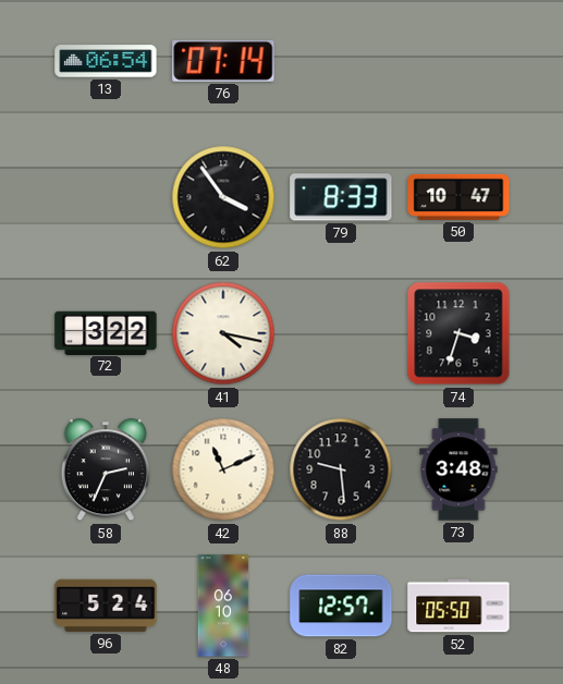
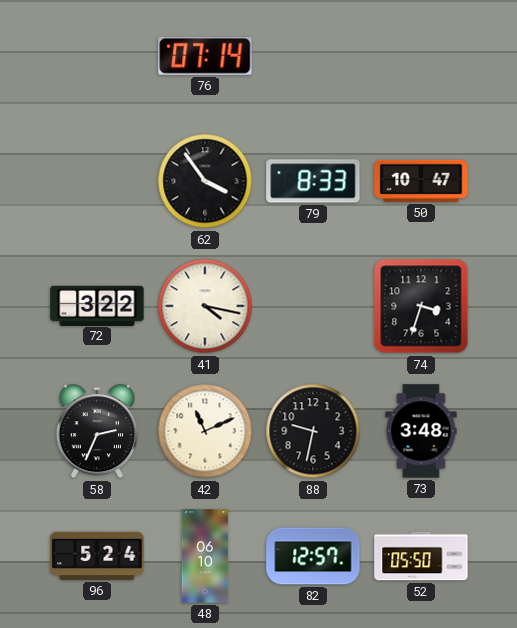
13: 06:54 -> none (106, 61)
88: 9:29 -> 9:32 (313, 431)
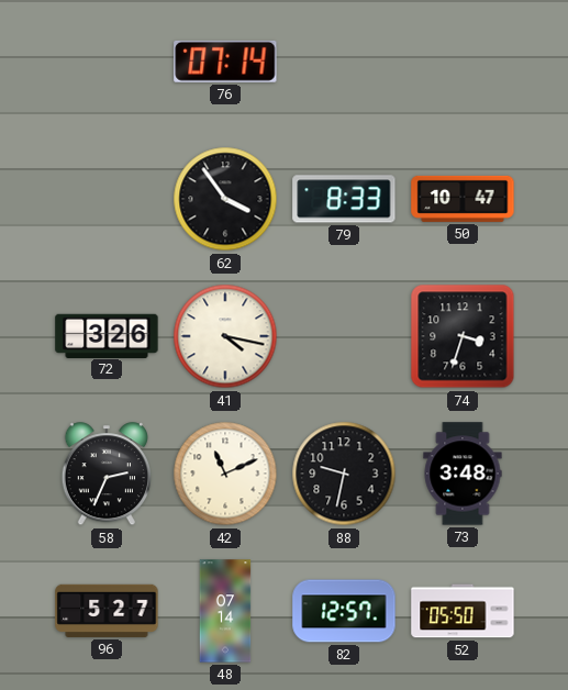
72: 3:22 -> 3:26 (107, 335)
96: 5:24 -> 5:27 (107, 611)
48: 06:10 -> 07:14 (225, 611)
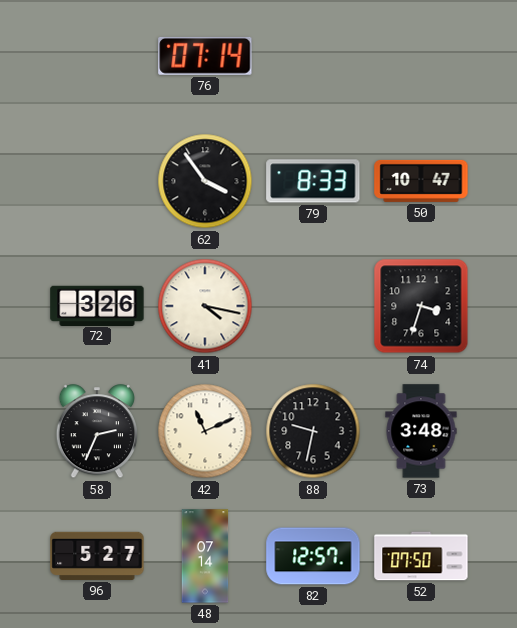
52: 05:50 -> 07:50 (421, 556)
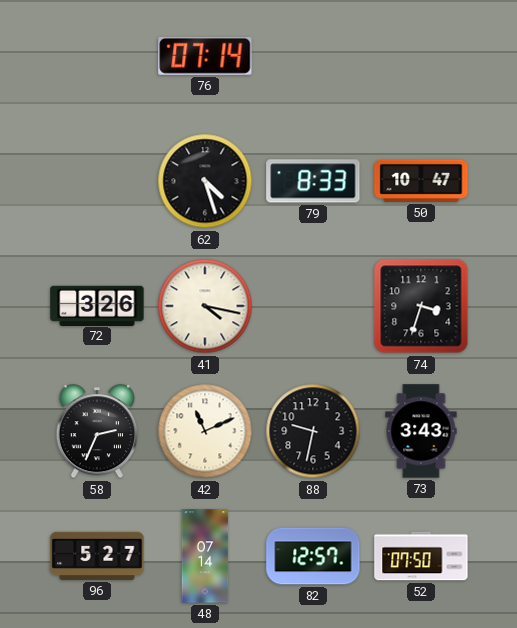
62: 3:54 -> 4:27 (205, 181)
73: 3:48 -> 3:43 (421, 431)
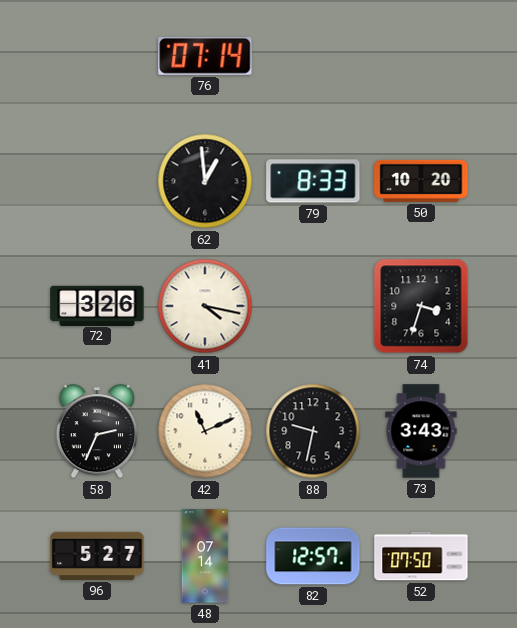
62: 4:27 -> 12:59 (205, 181)
50: 10:47 -> 10:20 (421, 181)
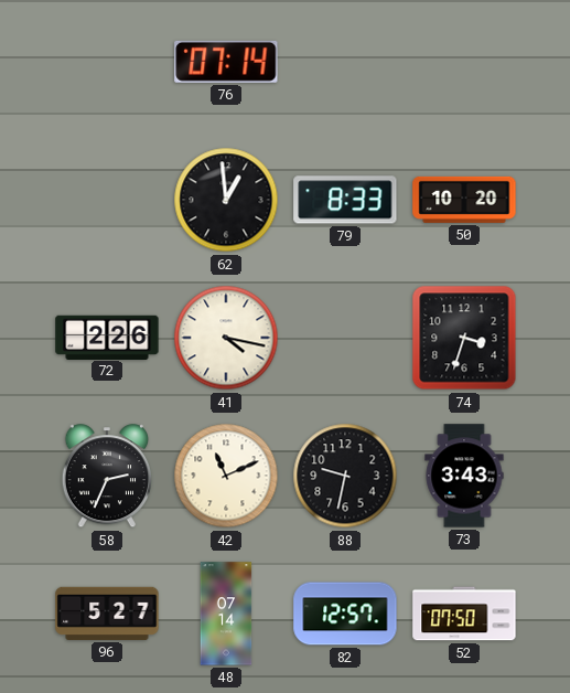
72: 3:26 -> 2:26 (107, 337)
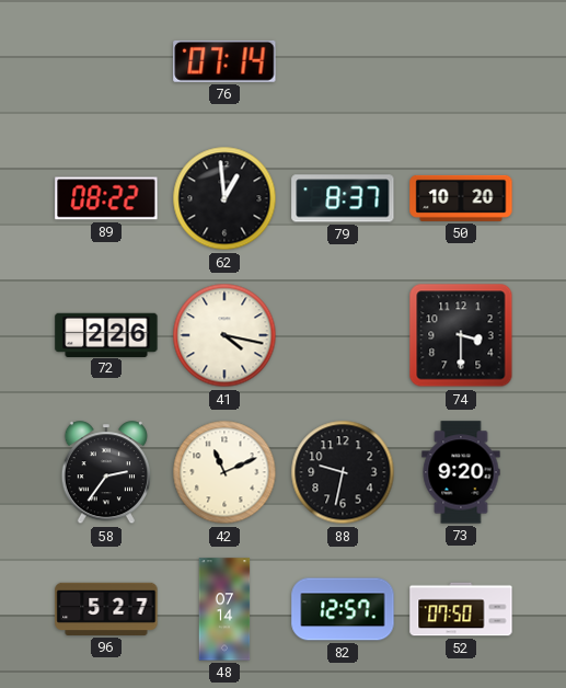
89: none -> 08:22 (106, 198)
79: 8:33 -> 8:37 (343, 198)
74: 3:33 -> 3:30 (461, 335)
58: 2:34 -> 2:36 (105, 473)
73: 3:43 -> 9:20 (461, 472)
